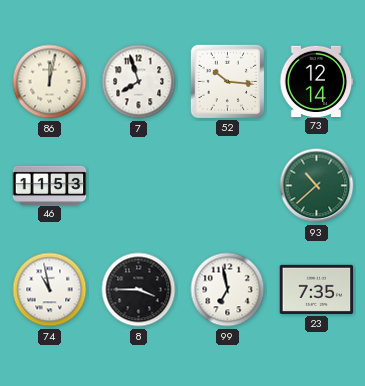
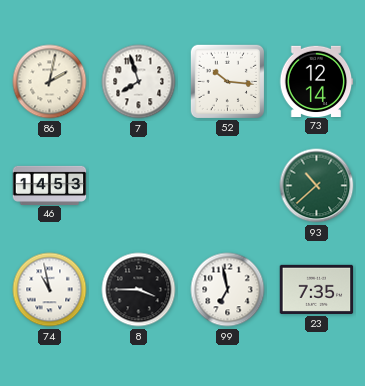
86: 12:02 -> 2:02 (50, 82)
46: 11:53 -> 14:53 (50, 185)
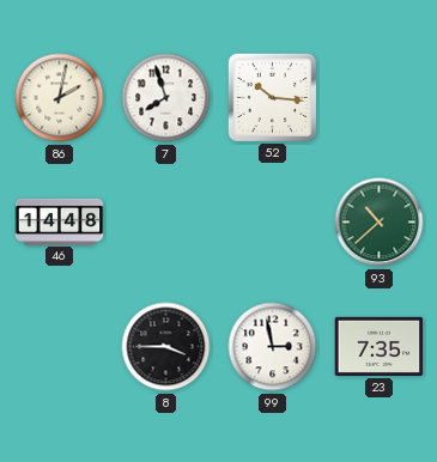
73: 12:14 -> none (316, 81)
46: 14:53 -> 14:48 (60, 221)
74: 10:58 -> none (50, 290)
99: 6:58 -> 2:58 (273, 347)
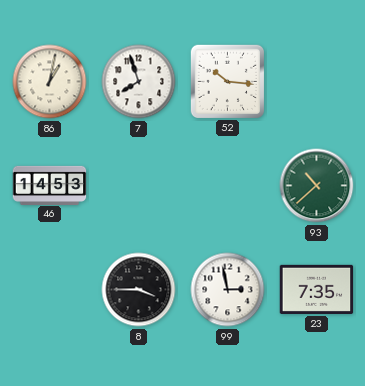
86: 2:02 -> 1:02 (50, 82)
46: 14:48 -> 14:53 (50, 185)
